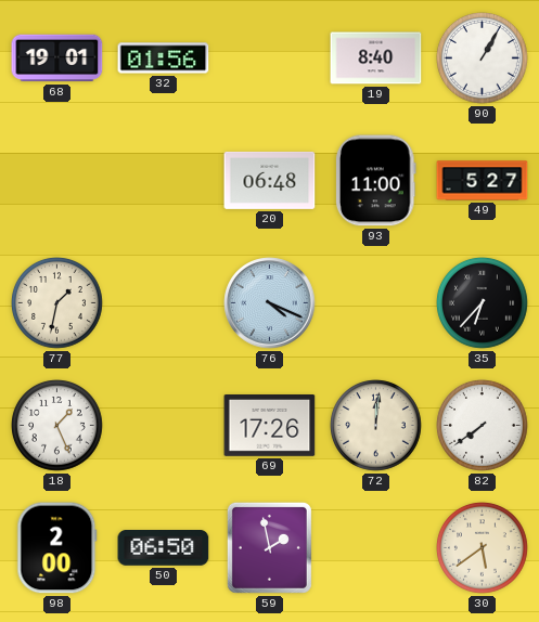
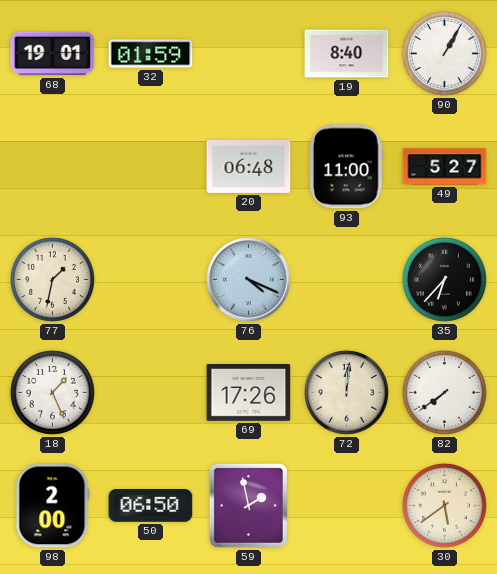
32: 01:56 -> 01:59 (151, 54)
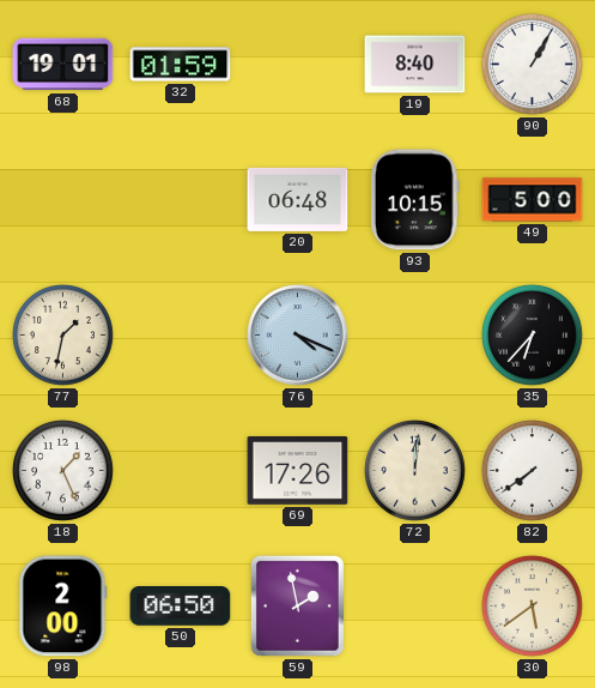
93: 11:00 -> 10:15 (414, 200)
49: 5:27 -> 5:00 (533, 200)
